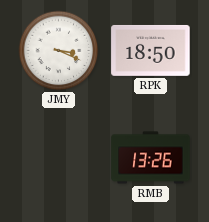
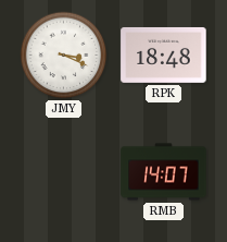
RPK: 18:50 -> 18:48 (164, 55)
RMB: 13:26 -> 14:07 (164, 172)
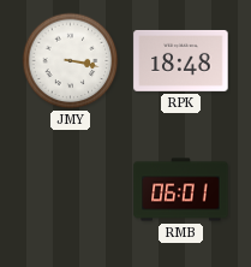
JMY: 3:19 -> 3:17 (71, 61)
RMB: 14:07 -> 06:01 (181, 190)
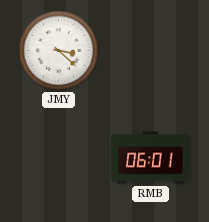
JMY: 3:17 -> 3:22 (59, 51)
RPK: 18:48 -> none (181, 60)
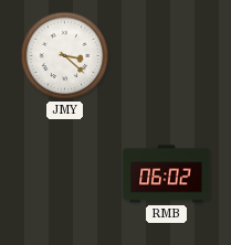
RMB: 06:01 -> 06:02 (167, 174)
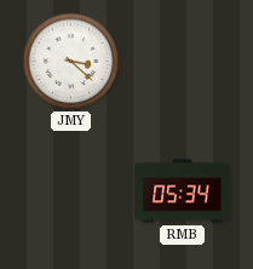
RMB: 06:02 -> 05:34 (183, 191)
